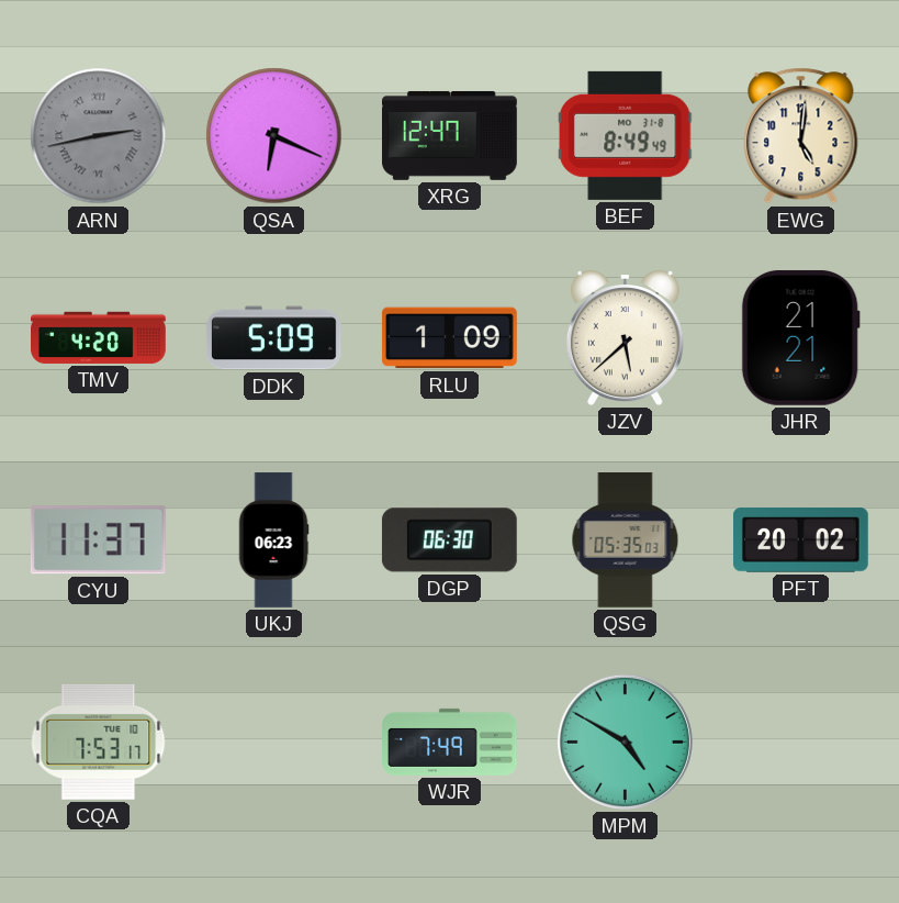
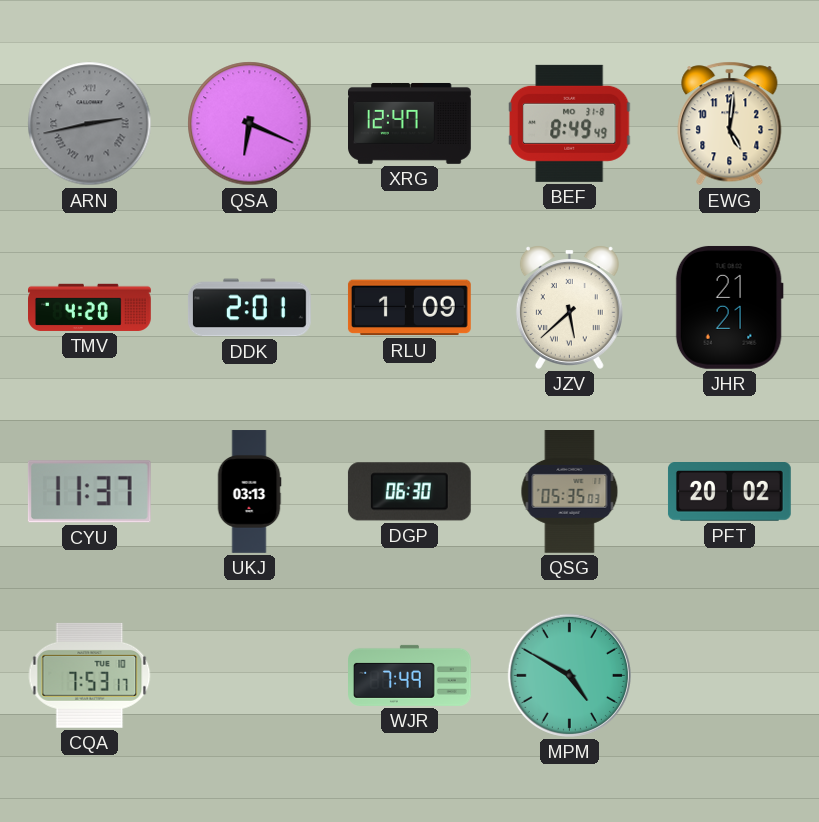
DDK: 5:09 -> 2:01 (249, 308)
UKJ: 06:23 -> 03:13 (249, 492)
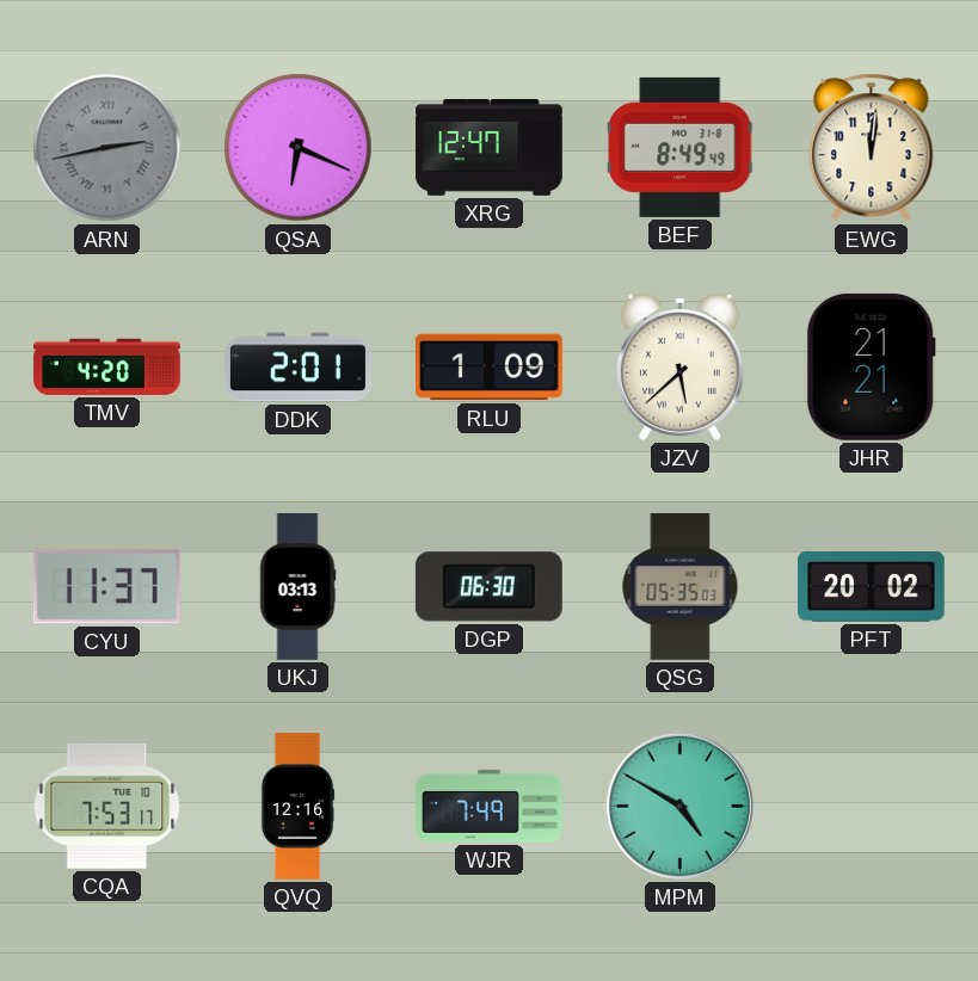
EWG: 5:01 -> 12:01 (872, 148)
QVQ: none -> 12:16 (297, 807)
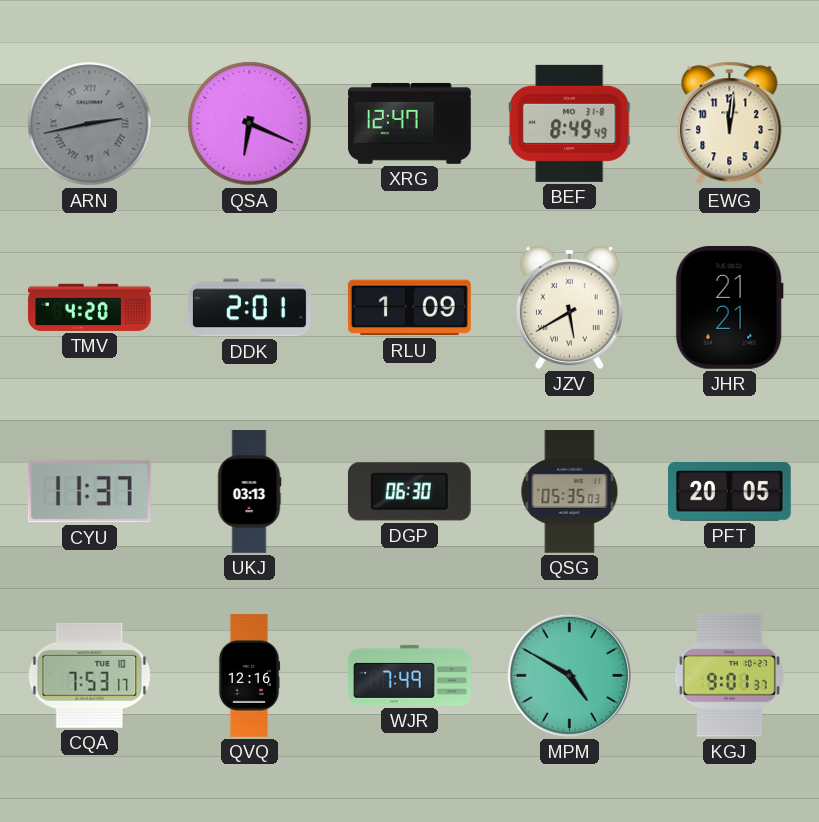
JZV: 5:38 -> 5:40 (569, 307)
PFT: 20:02 -> 20:05 (729, 492)
KGJ: none -> 9:01 (729, 675)
